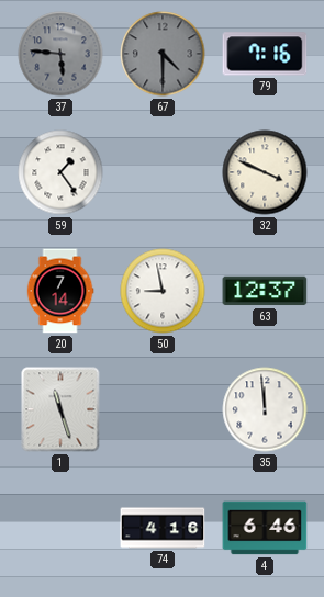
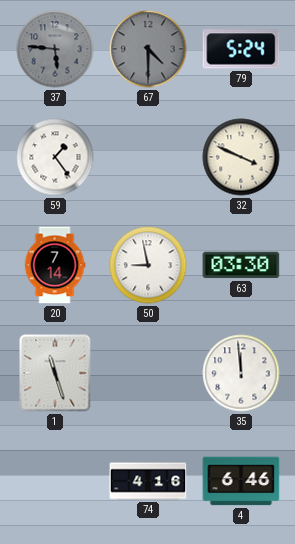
79: 7:16 -> 5:24 (241, 49)
63: 12:37 -> 03:30 (241, 265)
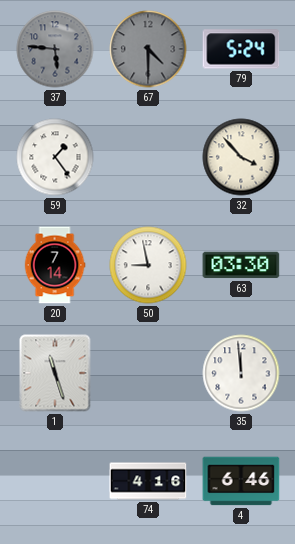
32: 3:49 -> 3:53 (241, 157)
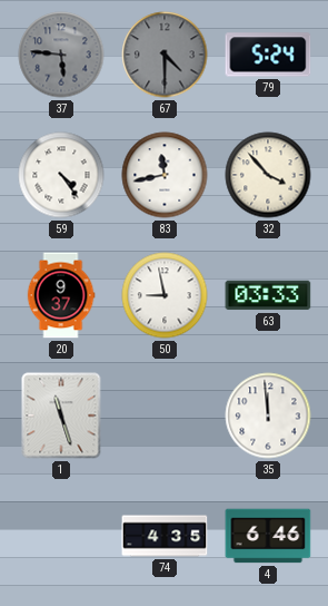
59: 1:24 -> 4:24 (61, 175)
83: none -> 11:43 (165, 175)
20: 7:14 -> 9:37 (61, 295)
63: 03:30 -> 03:33 (268, 295)
74: 4:16 -> 4:35 (165, 536)
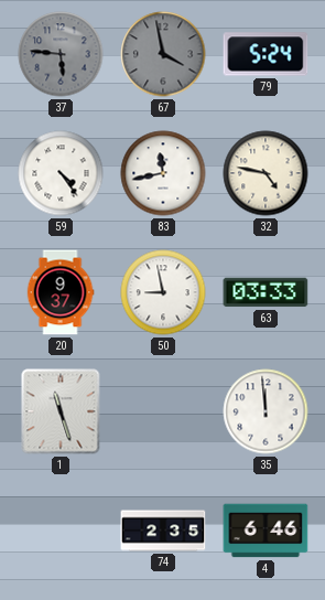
67: 4:30 -> 3:58 (163, 54)
32: 3:53 -> 4:47 (266, 173)
74: 4:35 -> 2:35 (163, 531)
